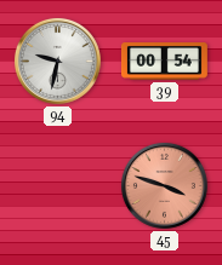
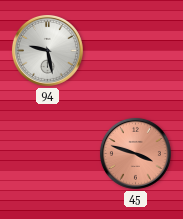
94: 9:32 -> 9:28 (47, 50)
39: 00:54 -> none (164, 62)
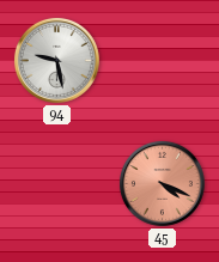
45: 3:48 -> 4:19 (162, 183)
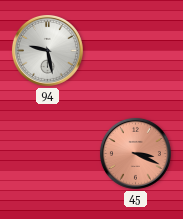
45: 4:19 -> 3:19 (135, 153)
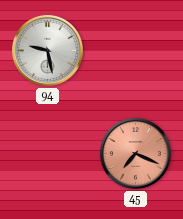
45: 3:19 -> 7:19 (135, 153)
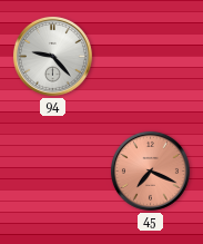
94: 9:28 -> 9:23 (52, 56)
